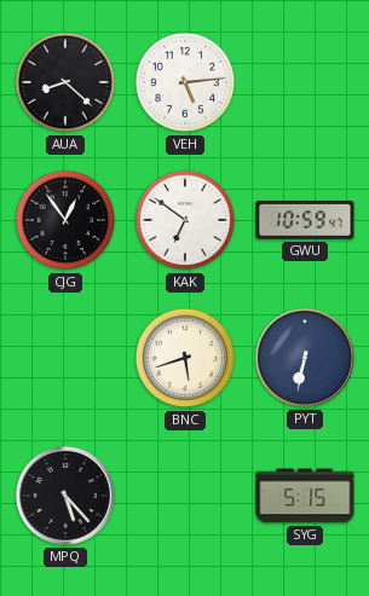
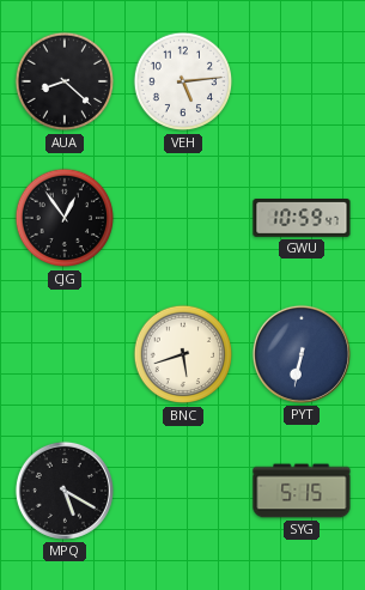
KAK: 6:51 -> none (185, 220)
MPQ: 5:23 -> 5:20 (65, 491)
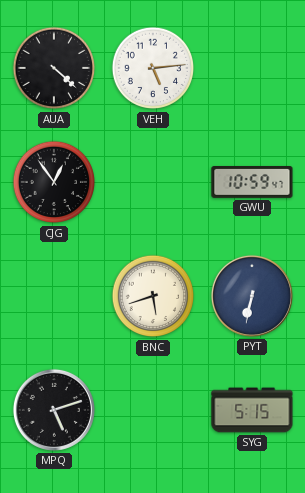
AUA: 8:22 -> 4:22 (54, 68)
MPQ: 5:20 -> 5:12 (54, 410)
